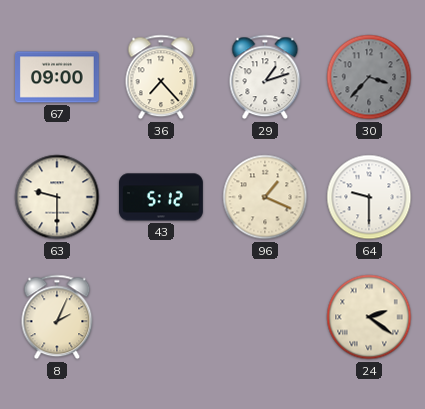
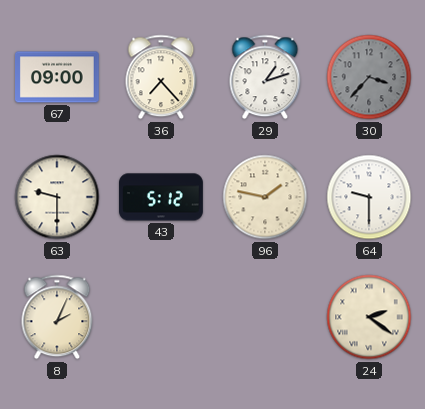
96: 1:19 -> 1:47 (265, 197)
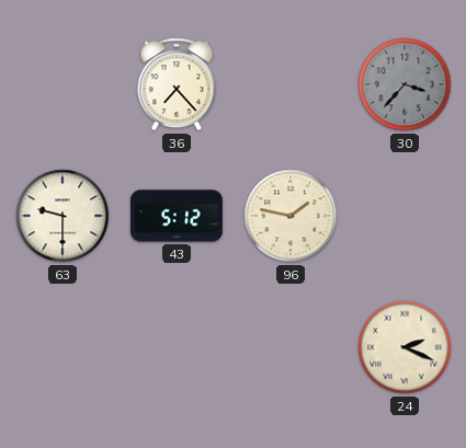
67: 09:00 -> none (58, 77)
29: 1:12 -> none (265, 77)
64: 9:30 -> none (369, 197)
8: 2:04 -> none (57, 317)
24: 2:21 -> 2:19 (405, 347)
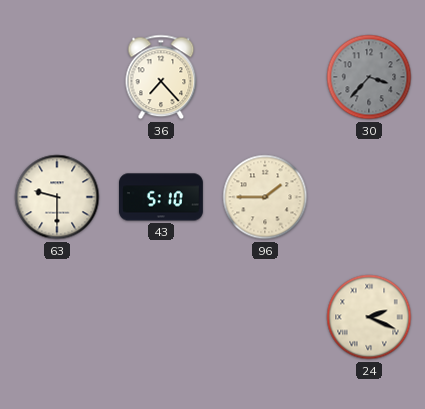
43: 5:12 -> 5:10 (162, 197)
96: 1:47 -> 1:45 (265, 197)
